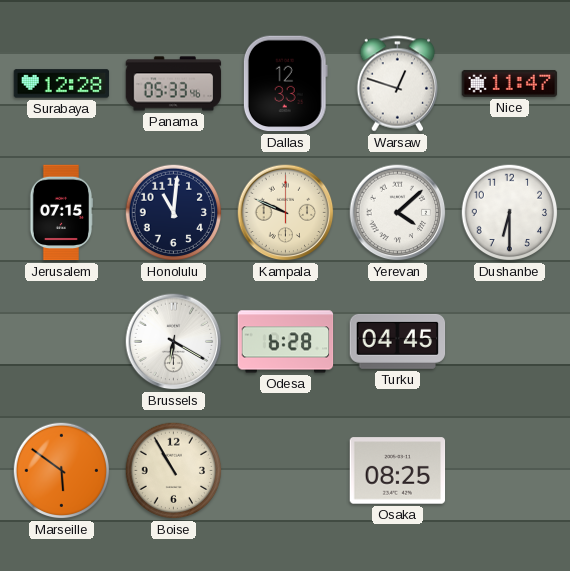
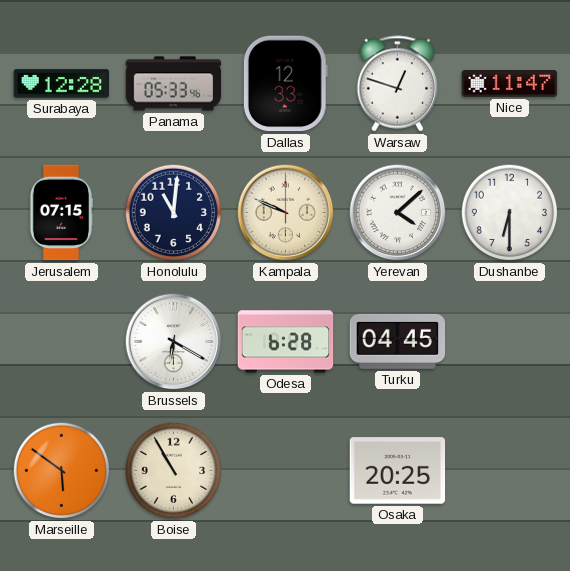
Osaka: 08:25 -> 20:25 (398, 471)
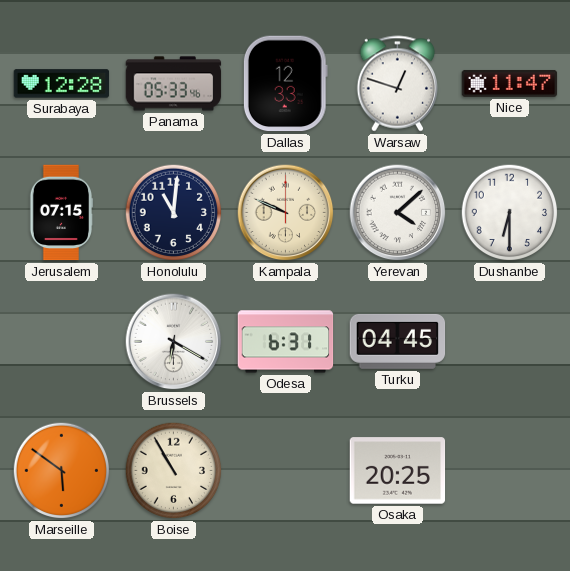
Odesa: 6:28 -> 6:31 (286, 342)
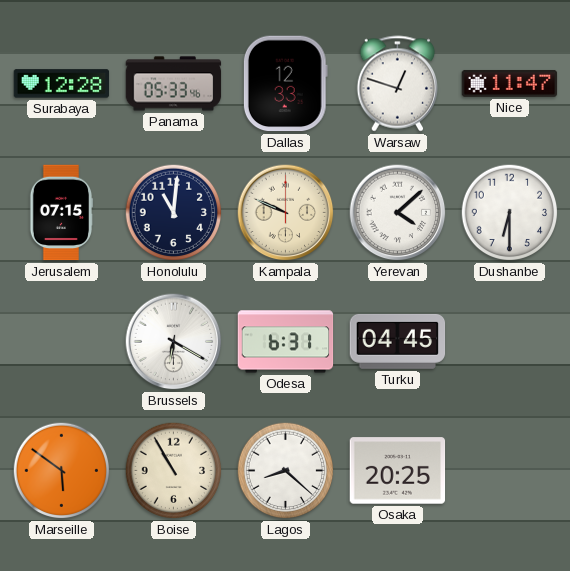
Lagos: none -> 8:22 (286, 471)
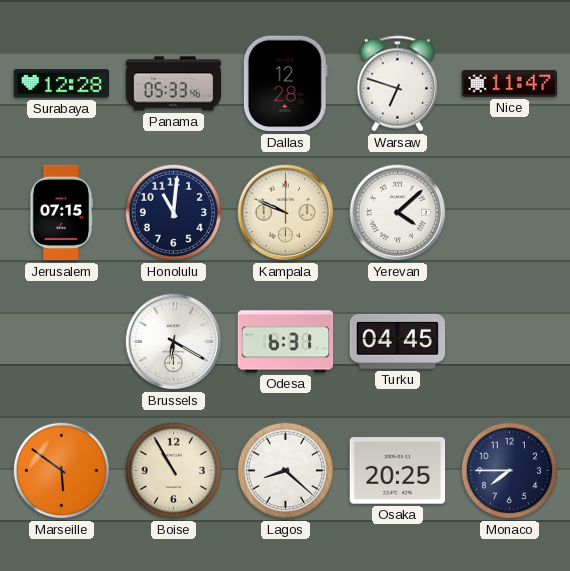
Dallas: 12:33 -> 12:28 (285, 84)
Warsaw: 12:48 -> 6:48 (398, 84)
Dushanbe: 6:30 -> none (510, 213)
Monaco: none -> 7:45 (510, 471)
